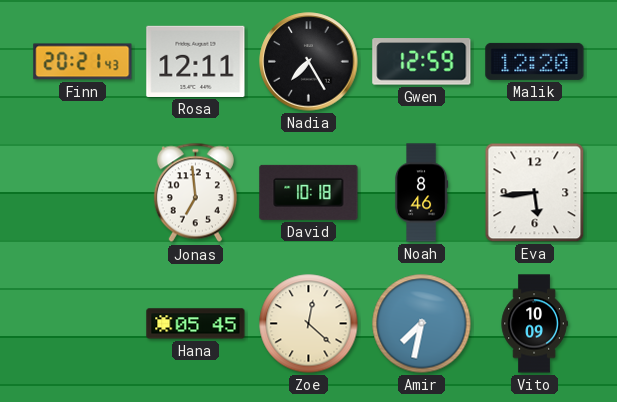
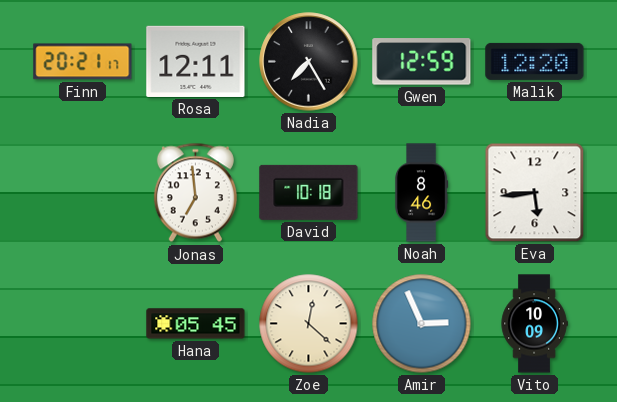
Finn: 20:21:43 -> 20:21:17 (83, 62)
Amir: 7:32 -> 2:56 (422, 324)
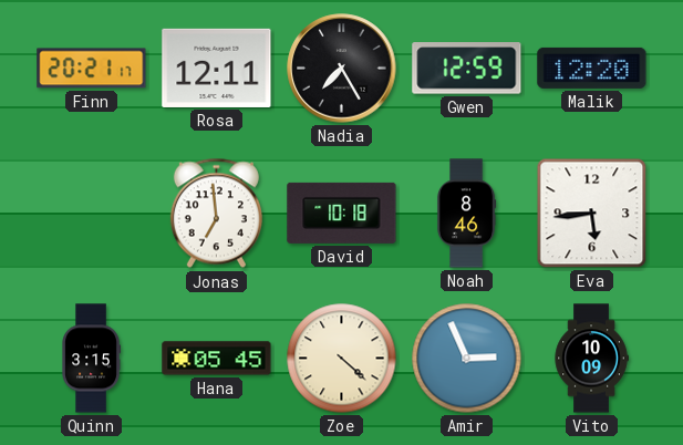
Quinn: none -> 3:15 (91, 359)
Zoe: 12:22 -> 4:22 (342, 359)
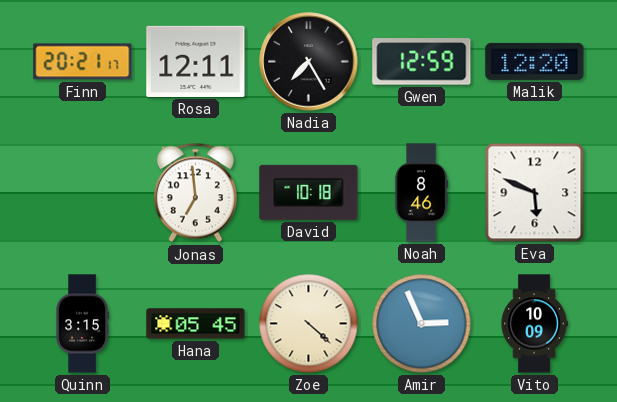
Eva: 5:44 -> 5:49 (535, 193)
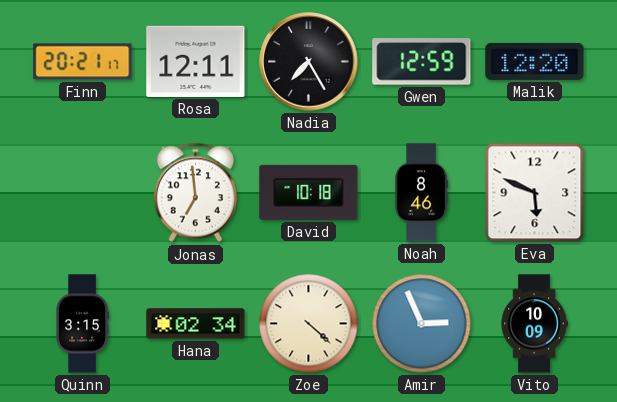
Hana: 05:45 -> 02:34 (196, 324)
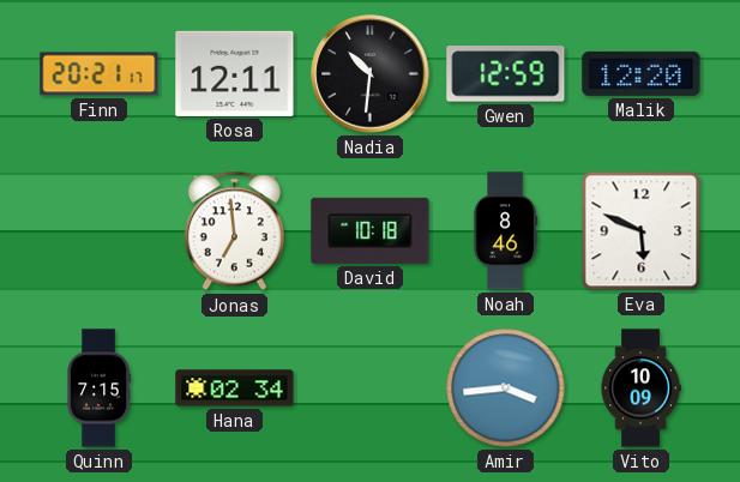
Nadia: 7:25 -> 10:31 (371, 74)
Quinn: 3:15 -> 7:15 (98, 388)
Zoe: 4:22 -> none (309, 324)
Amir: 2:56 -> 3:44 (506, 388)
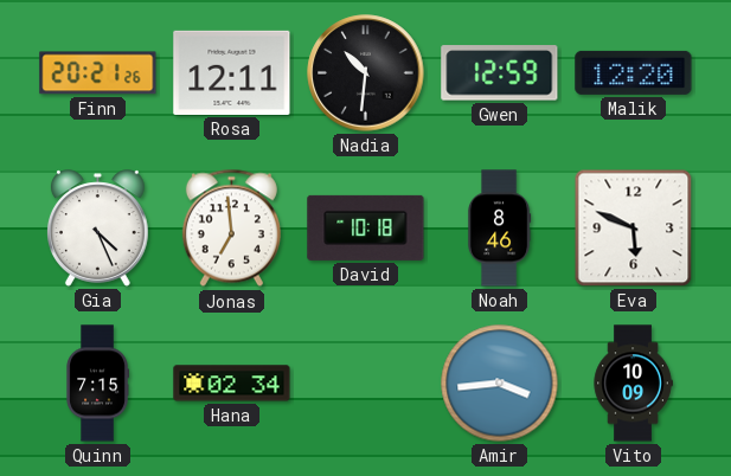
Finn: 20:21:17 -> 20:21:26 (98, 73)
Gia: none -> 4:26 (98, 229)
